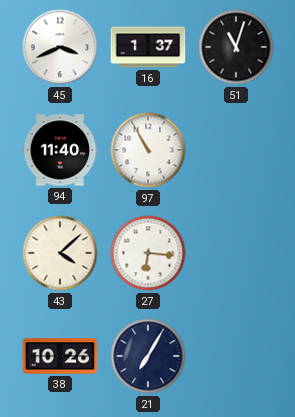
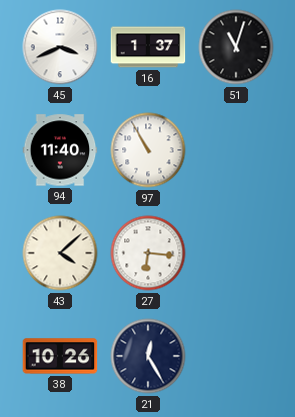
21: 7:05 -> 12:25 (148, 356)
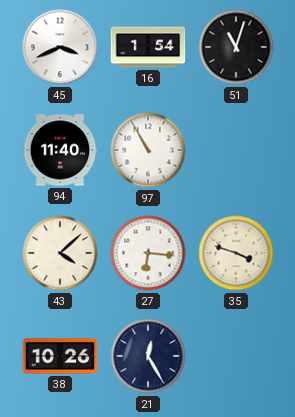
16: 1:37 -> 1:54 (148, 47)
35: none -> 3:48 (236, 253)
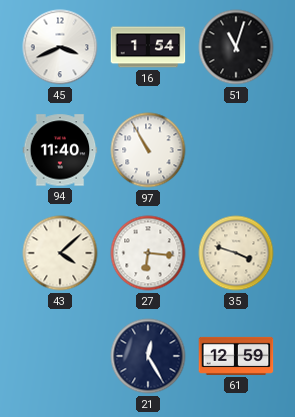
38: 10:26 -> none (60, 356)
61: none -> 12:59 (236, 356)
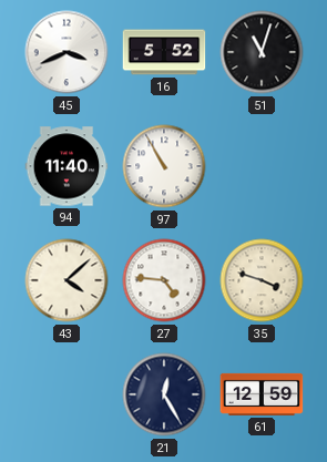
16: 1:54 -> 5:52 (164, 52)
27: 6:16 -> 4:46 (164, 280)
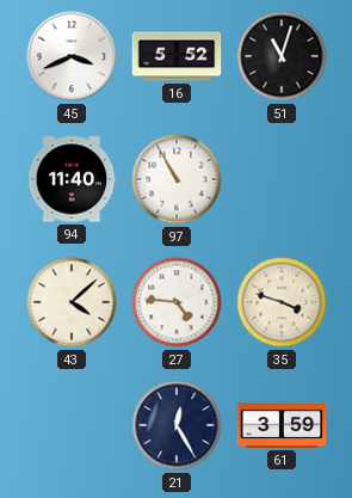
61: 12:59 -> 3:59 (282, 425)
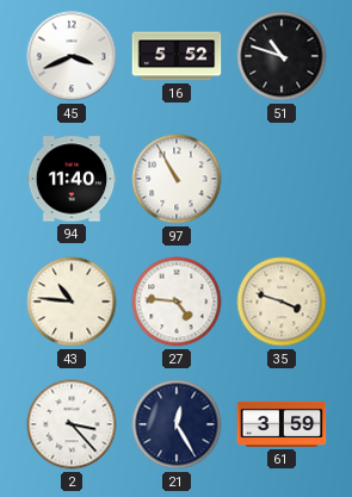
51: 11:03 -> 10:48 (282, 56)
43: 4:08 -> 10:46 (72, 302)
2: none -> 3:23 (72, 424)
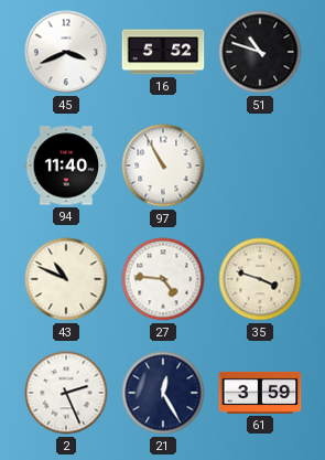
43: 10:46 -> 10:49 (66, 279)
2: 3:23 -> 2:26 (66, 393)
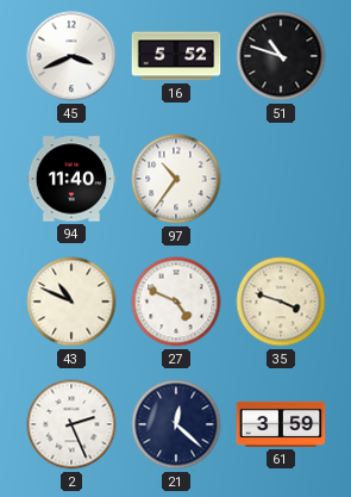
97: 10:55 -> 10:36 (176, 179)
27: 4:46 -> 4:49 (176, 302)
21: 12:25 -> 12:22 (176, 424)
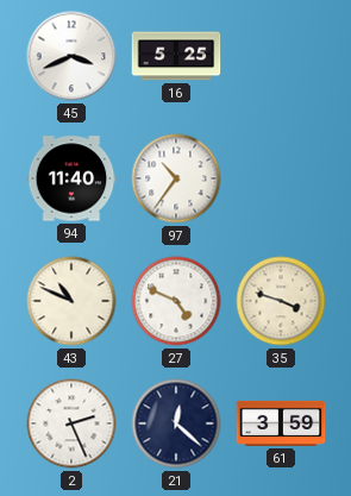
16: 5:52 -> 5:25 (176, 56)
51: 10:48 -> none (281, 56)
